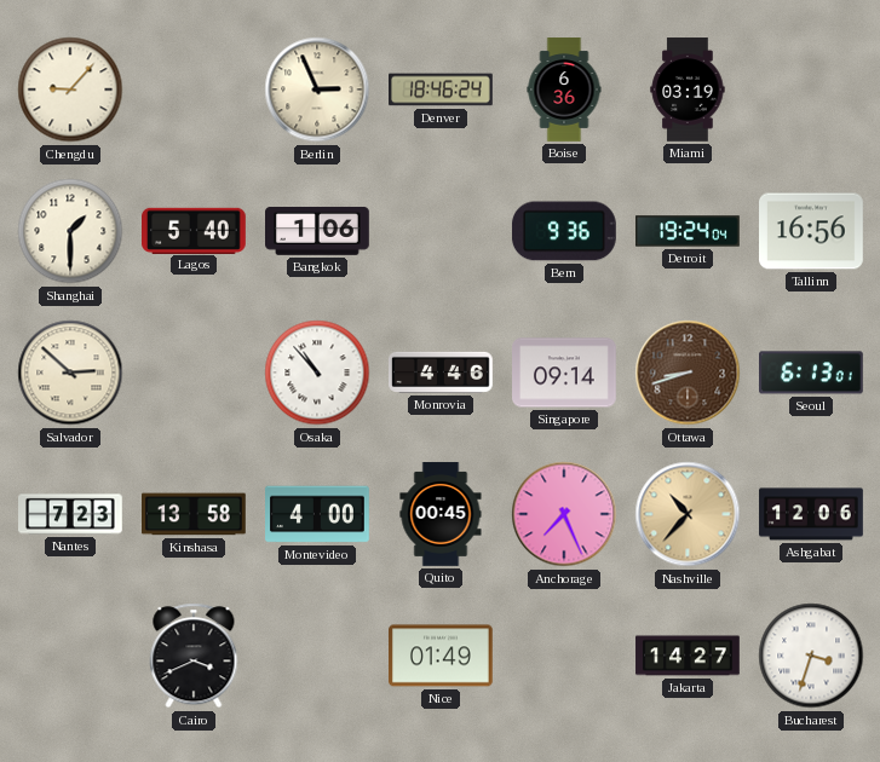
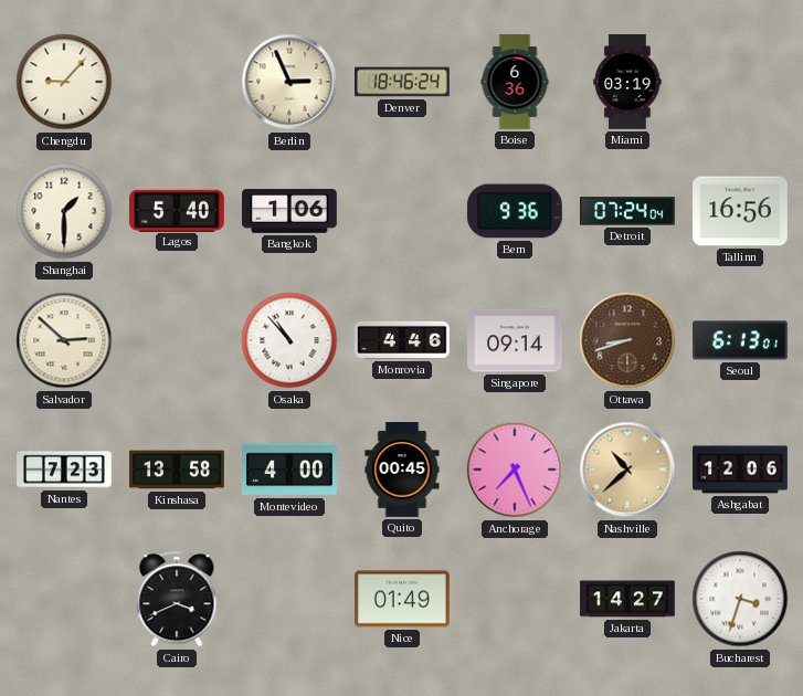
Detroit: 19:24 -> 07:24 (627, 211)
Nashville: 10:37 -> 10:38 (627, 470)
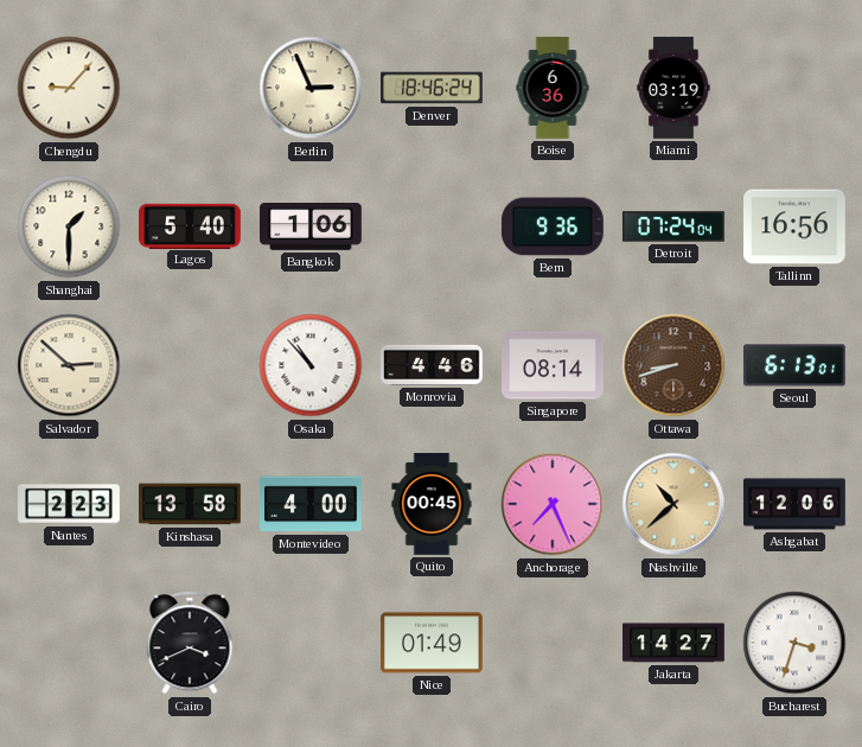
Singapore: 09:14 -> 08:14 (554, 365)
Nantes: 7:23 -> 2:23 (69, 504)
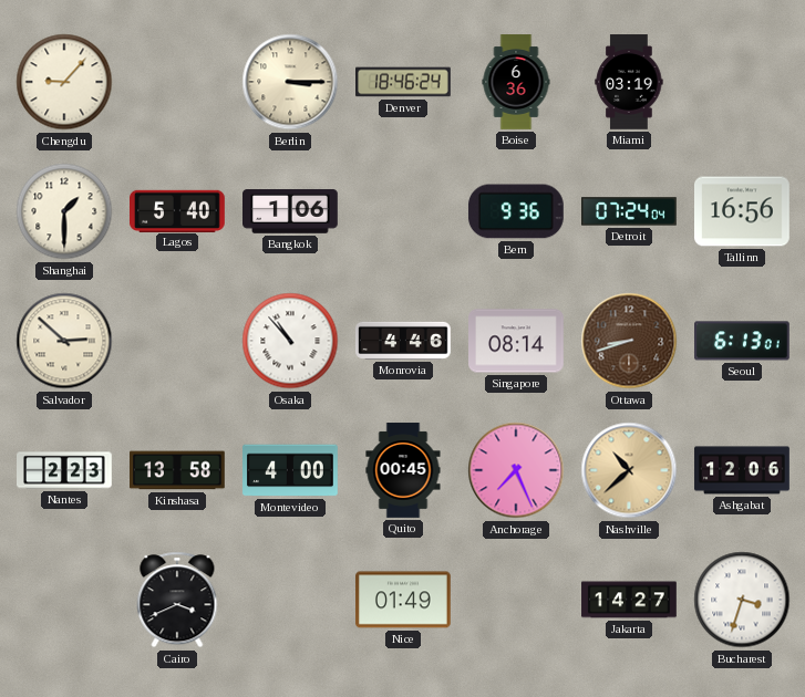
Berlin: 2:56 -> 3:15 (290, 82)
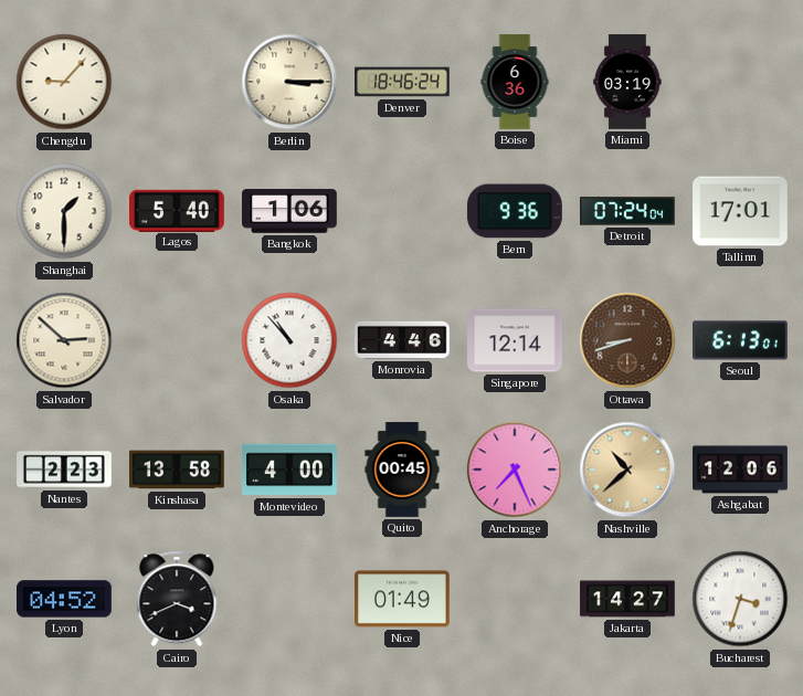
Tallinn: 16:56 -> 17:01 (741, 211)
Singapore: 08:14 -> 12:14 (516, 340)
Lyon: none -> 04:52 (65, 599)
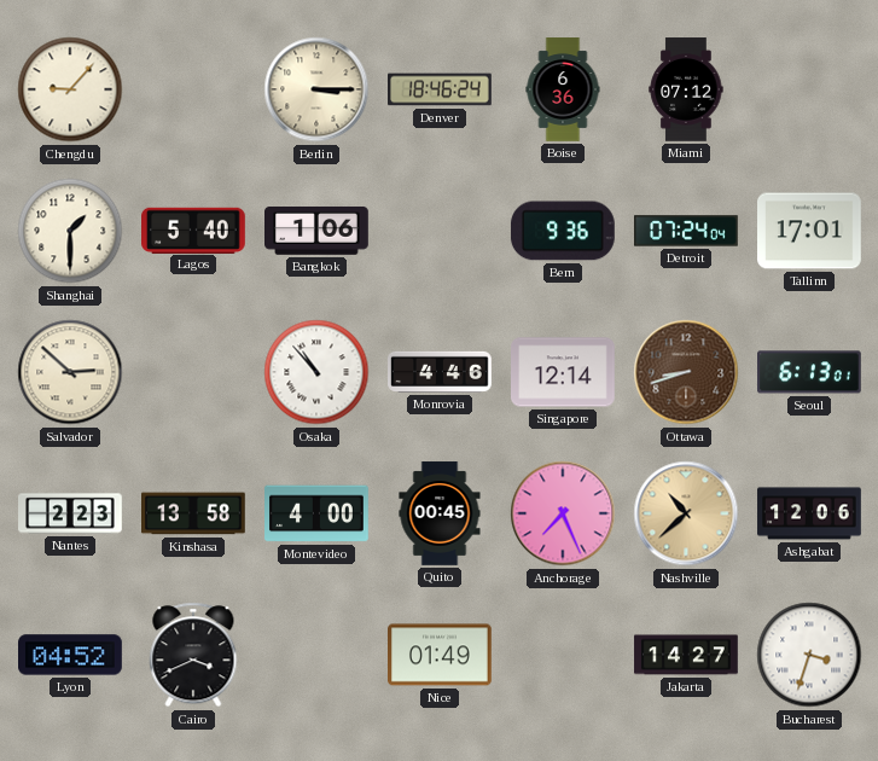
Miami: 03:19 -> 07:12 (686, 89)
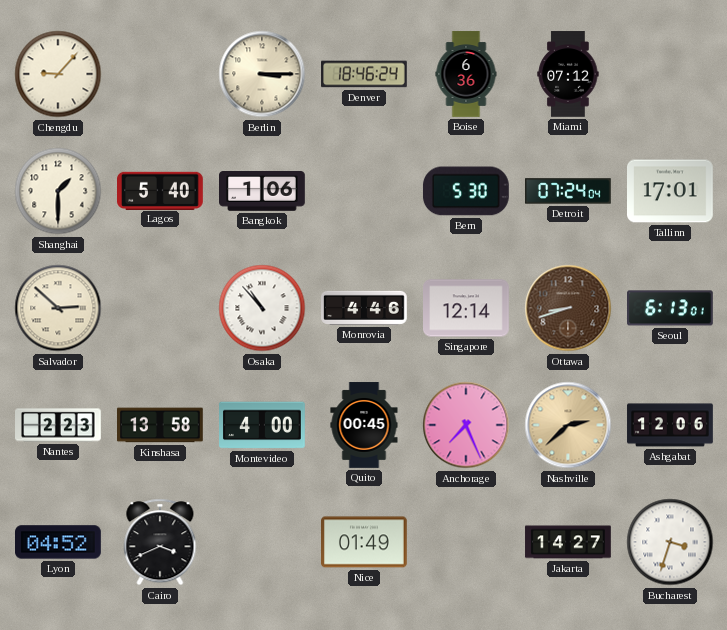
Bern: 9:36 -> 5:30 (466, 191)
Nashville: 10:38 -> 2:38 (568, 425)
